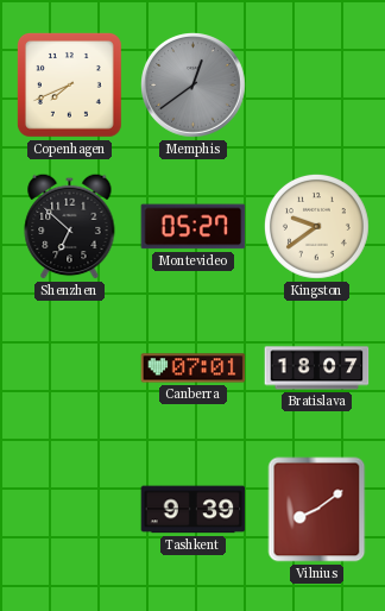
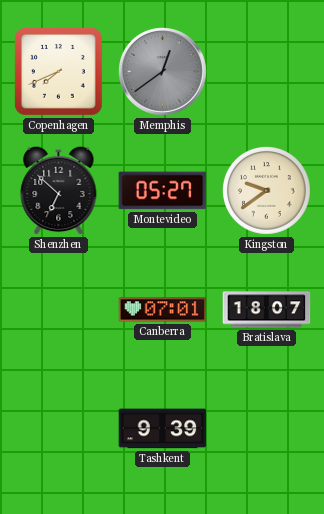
Vilnius: 8:09 -> none (317, 510)
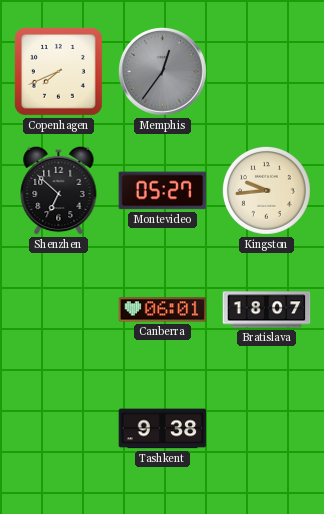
Memphis: 12:39 -> 12:36 (163, 72)
Kingston: 9:39 -> 9:44 (266, 190)
Canberra: 07:01 -> 06:01 (163, 310)
Tashkent: 9:39 -> 9:38 (163, 429)
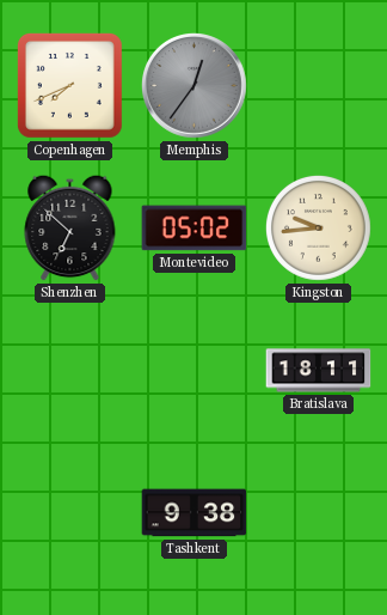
Montevideo: 05:27 -> 05:02 (195, 229)
Canberra: 06:01 -> none (163, 310)
Bratislava: 18:07 -> 18:11 (319, 371)
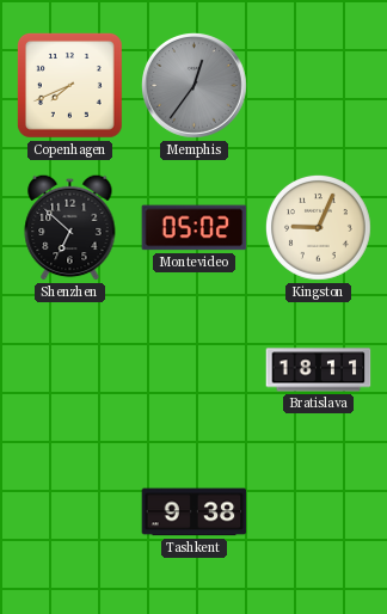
Kingston: 9:44 -> 9:04 (318, 227)
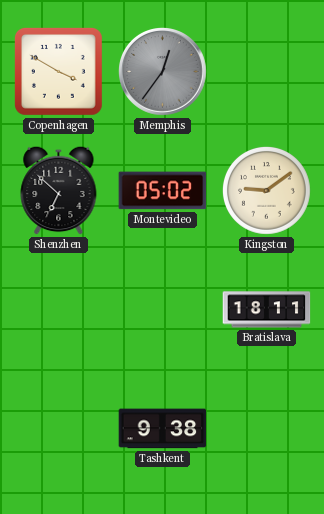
Copenhagen: 7:41 -> 3:50 (59, 72)
Kingston: 9:04 -> 9:09 (266, 190)
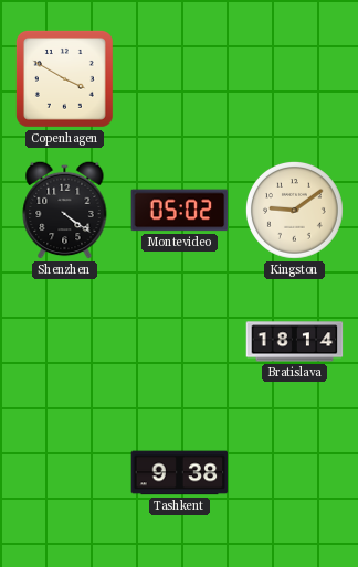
Memphis: 12:36 -> none (163, 72)
Shenzhen: 6:52 -> 4:21 (65, 210)
Bratislava: 18:11 -> 18:14 (295, 342)
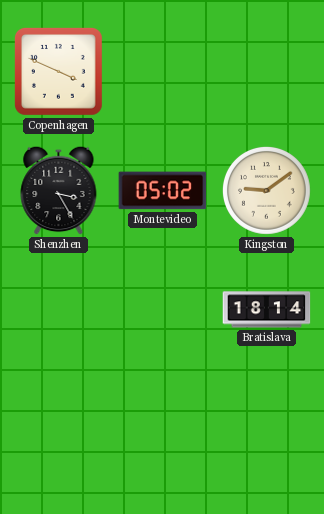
Copenhagen: 3:50 -> 3:49 (59, 72)
Shenzhen: 4:21 -> 3:25 (59, 190)
Tashkent: 9:38 -> none (180, 473)
